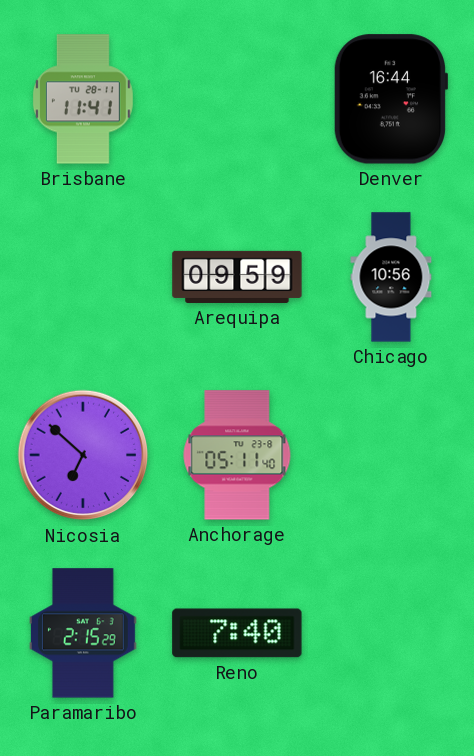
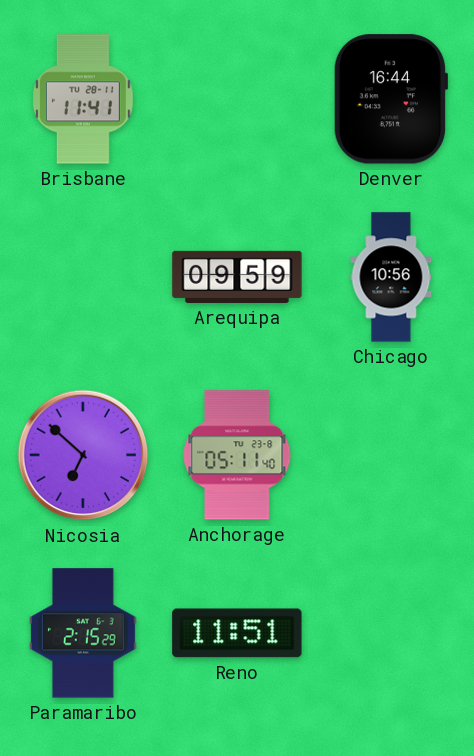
Reno: 7:40 -> 11:51 (237, 633)
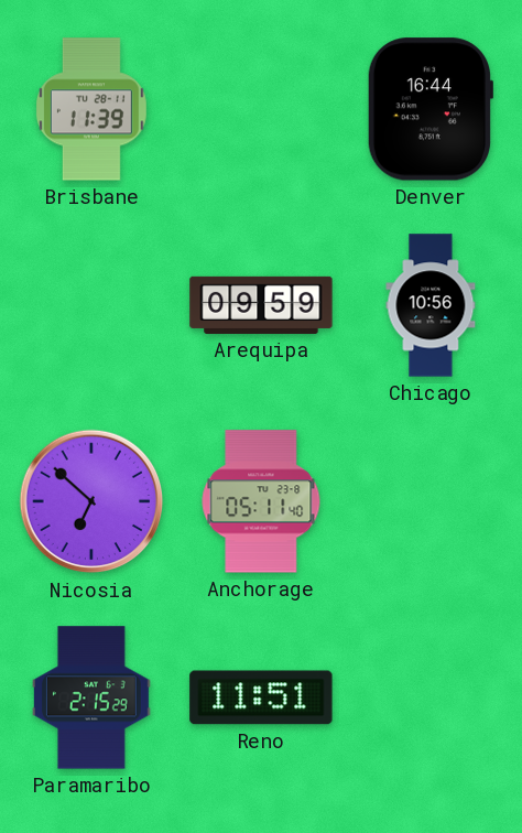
Brisbane: 11:41 -> 11:39 (91, 109)
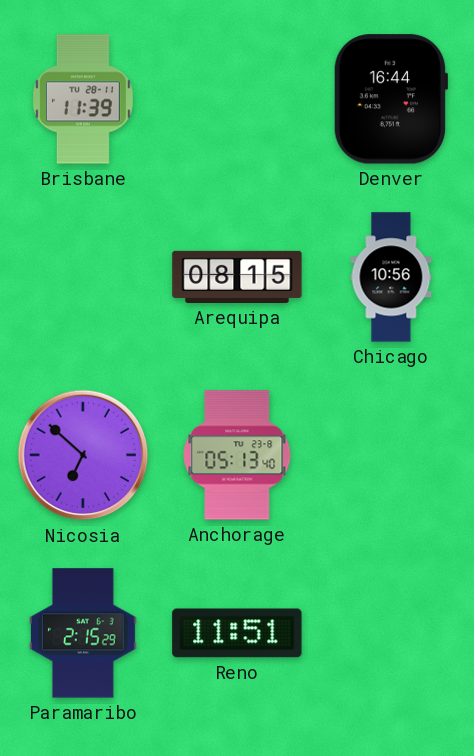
Arequipa: 09:59 -> 08:15 (237, 277)
Anchorage: 05:11 -> 05:13 (237, 455)
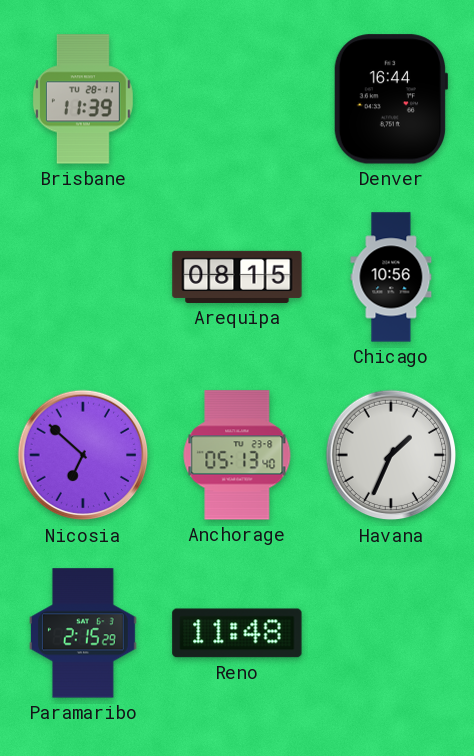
Havana: none -> 1:34 (391, 455)
Reno: 11:51 -> 11:48 (237, 633)
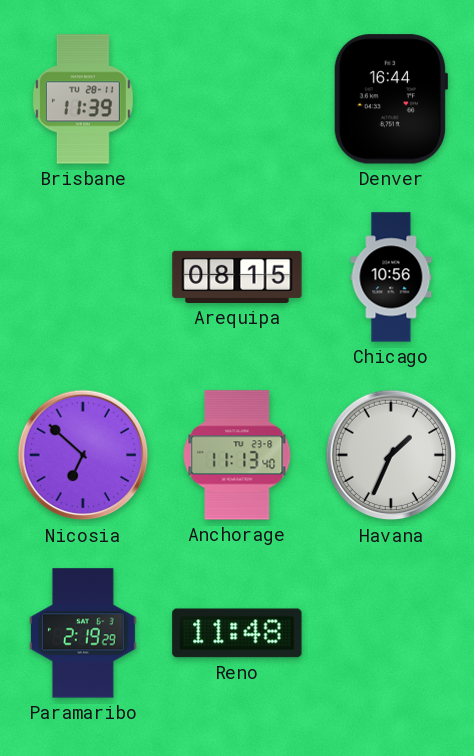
Anchorage: 05:13 -> 11:13 (237, 455)
Paramaribo: 2:15 -> 2:19 (83, 633)
